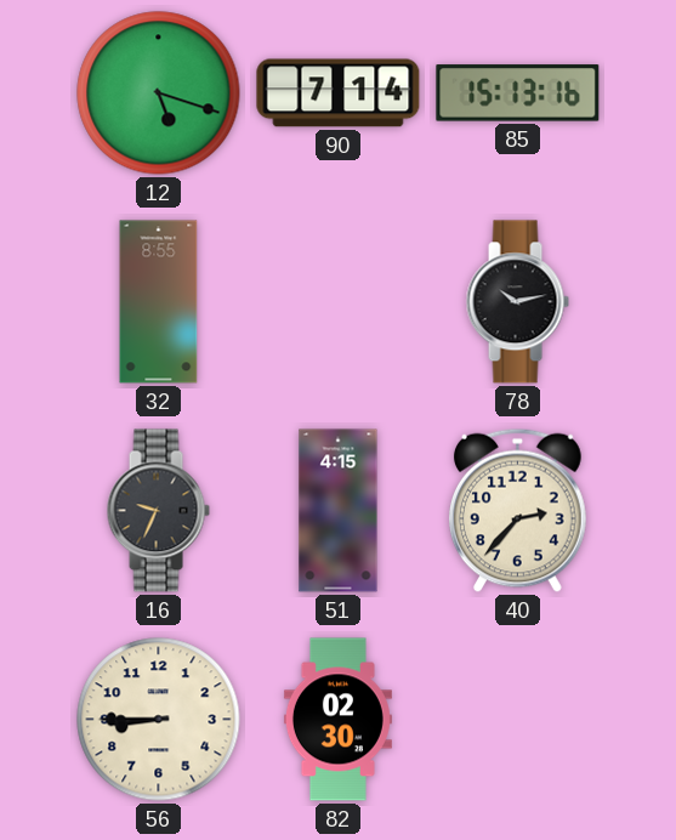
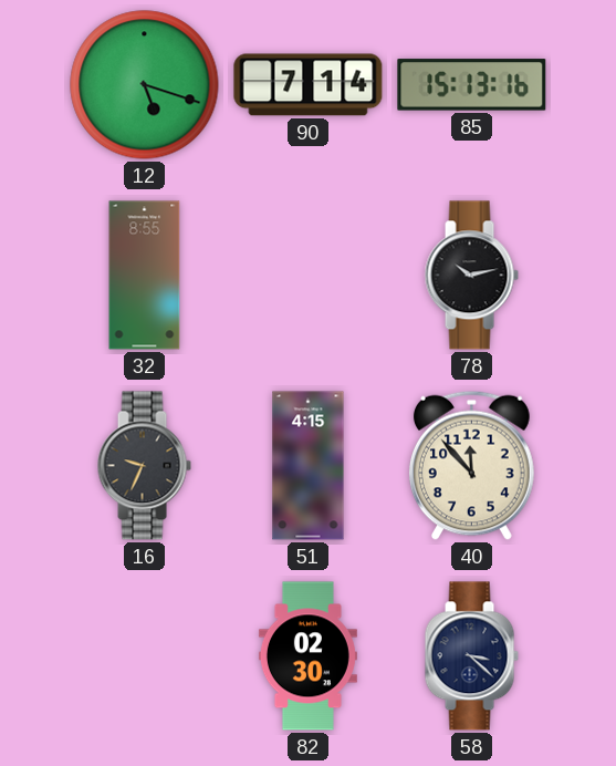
40: 2:37 -> 11:53 (471, 465)
56: 8:45 -> none (159, 720)
58: none -> 3:22 (471, 656)
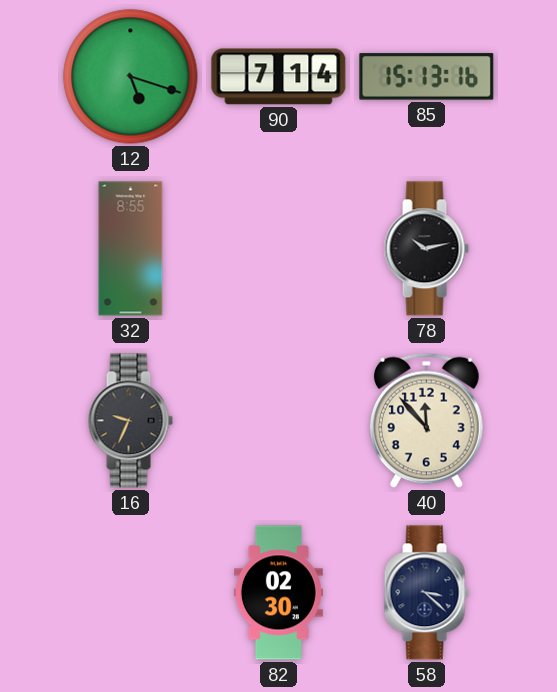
51: 4:15 -> none (309, 466)
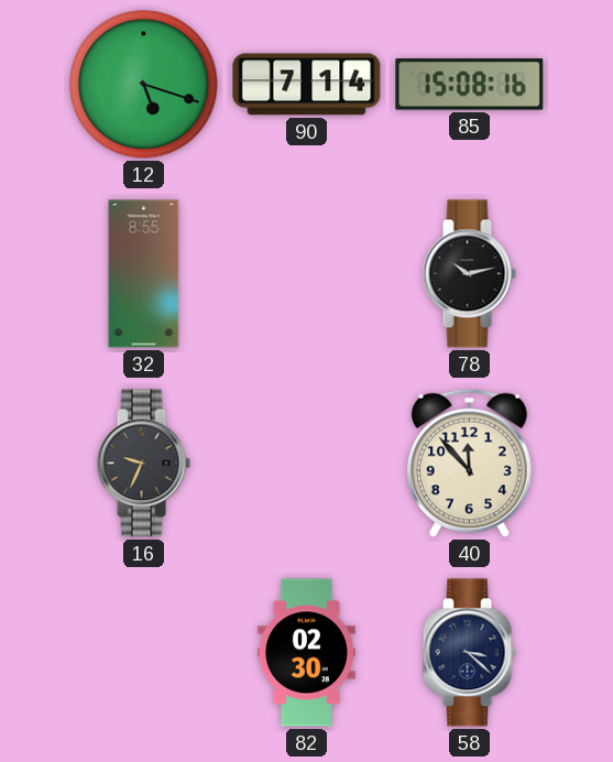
85: 15:13 -> 15:08 (470, 85)
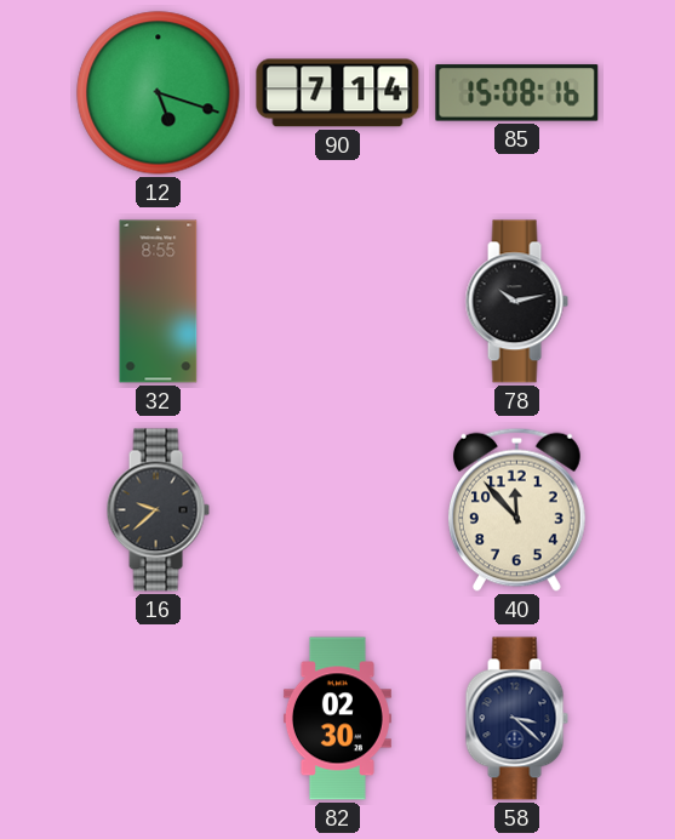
16: 9:34 -> 9:38 (158, 510)
